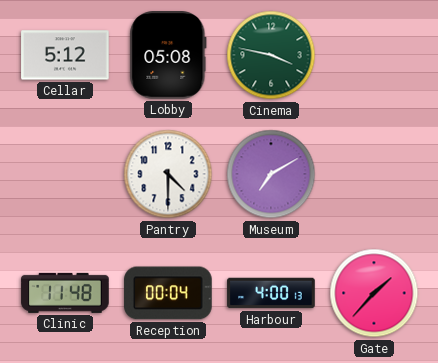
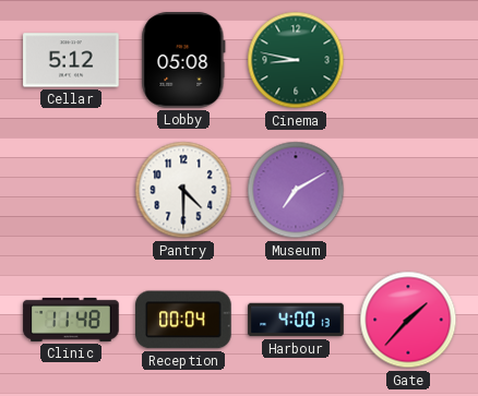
Cinema: 3:47 -> 8:47 (296, 60)
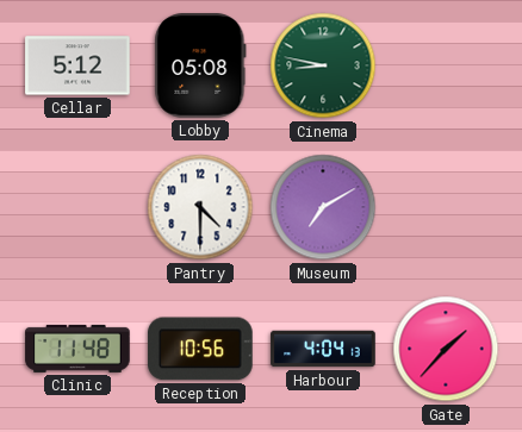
Reception: 00:04 -> 10:56 (200, 349)
Harbour: 4:00 -> 4:04 (323, 349)
